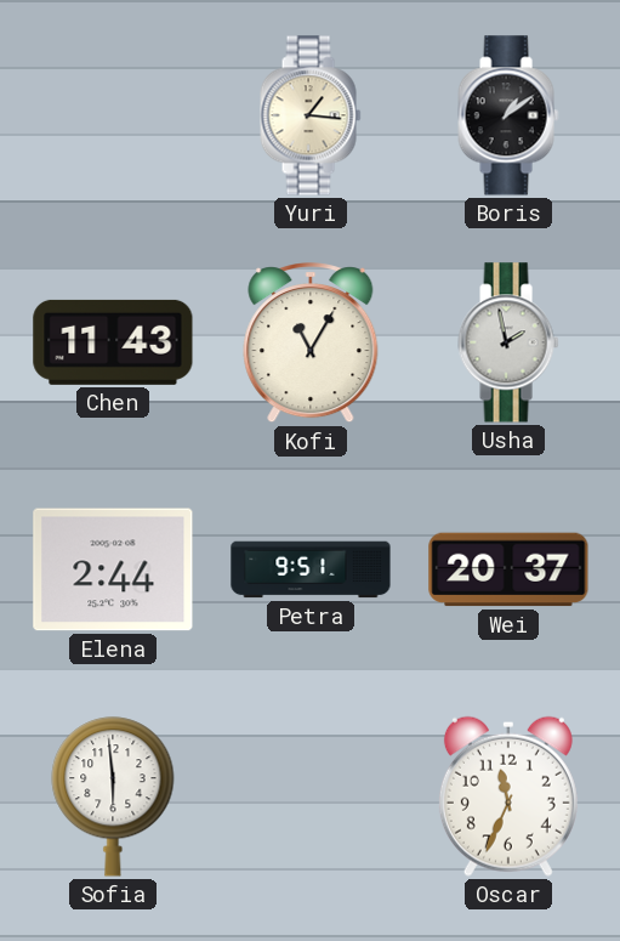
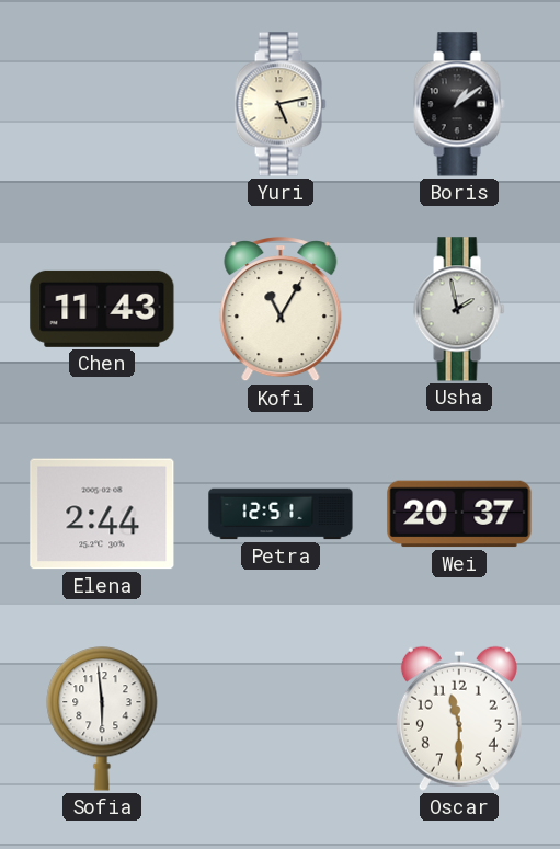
Yuri: 1:16 -> 5:13 (281, 104)
Petra: 9:51 -> 12:51 (281, 514)
Oscar: 11:34 -> 11:30 (459, 719)
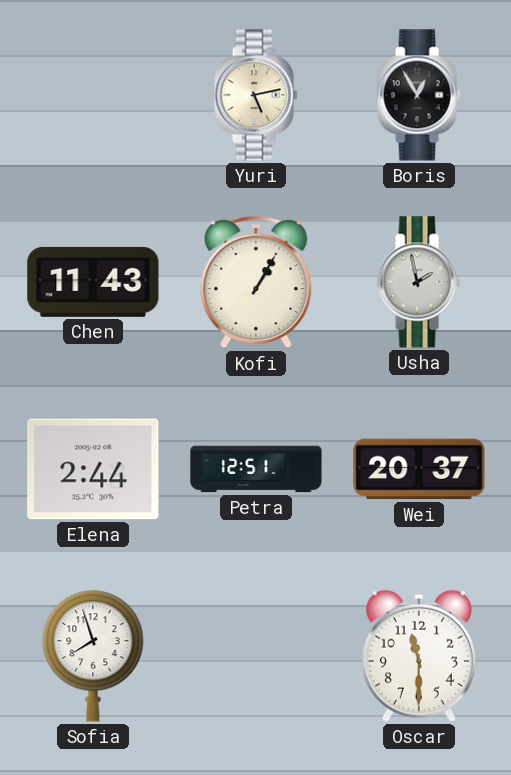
Boris: 1:09 -> 12:55 (419, 95)
Kofi: 11:05 -> 1:05 (256, 283)
Sofia: 5:59 -> 7:57 (93, 656)
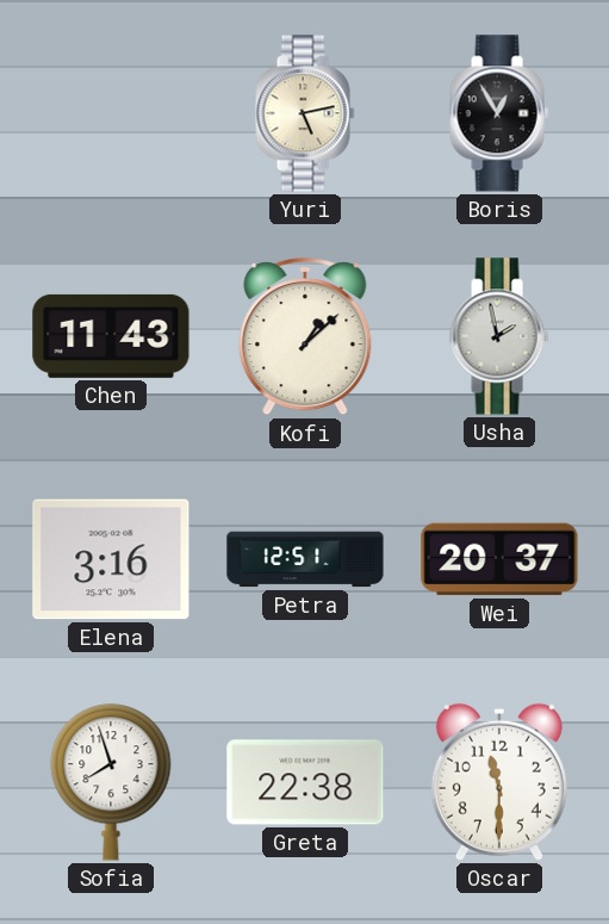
Kofi: 1:05 -> 1:08 (305, 337)
Elena: 2:44 -> 3:16 (111, 559)
Greta: none -> 22:38 (305, 782)
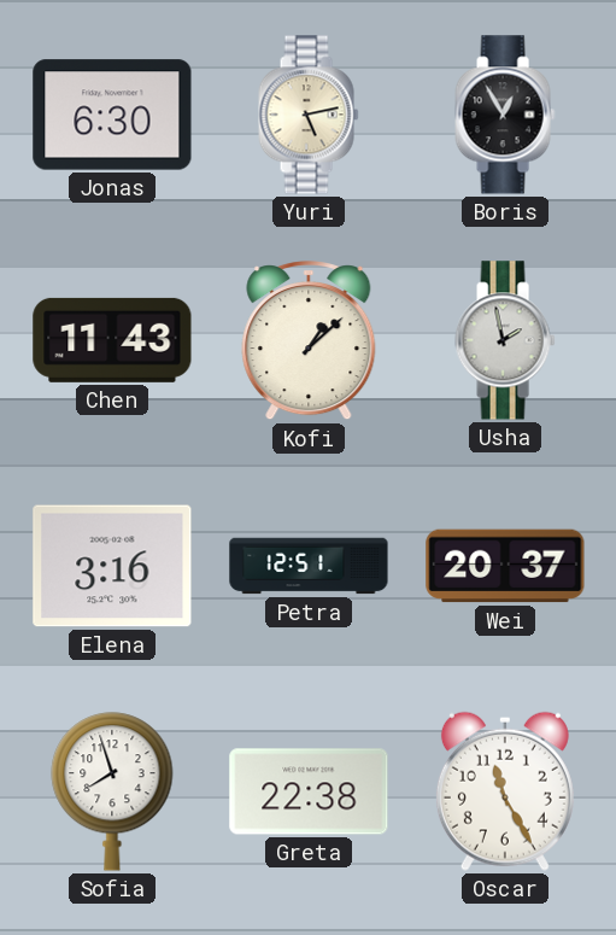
Jonas: none -> 6:30 (112, 115)
Oscar: 11:30 -> 11:25 (505, 791)
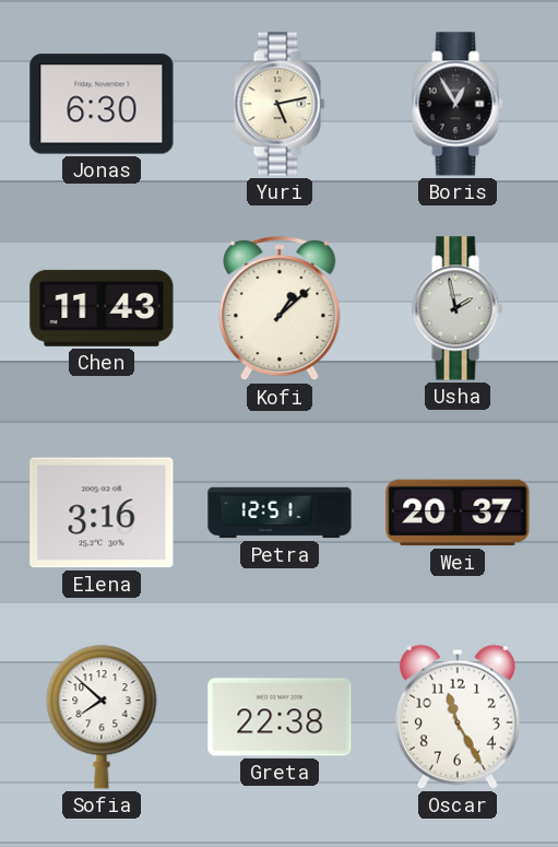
Sofia: 7:57 -> 7:52 (102, 717)
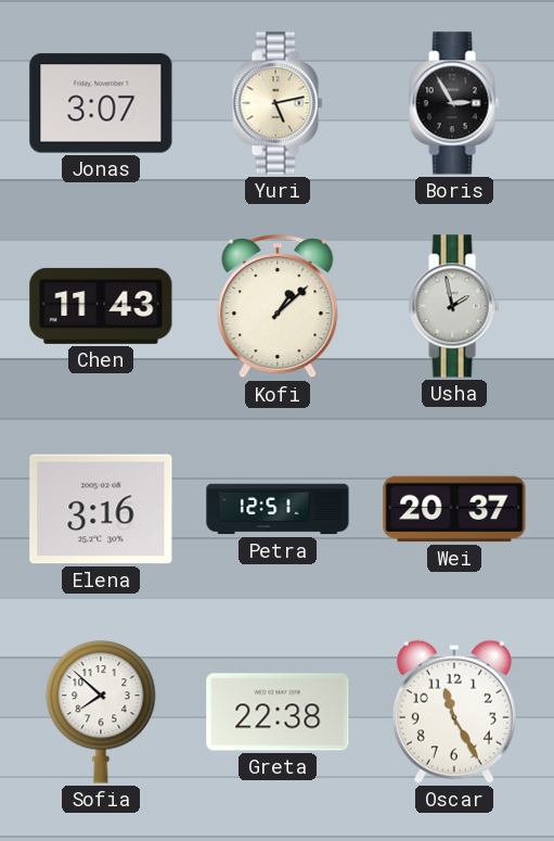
Jonas: 6:30 -> 3:07 (101, 103)
Boris: 12:55 -> 2:55 (454, 103)
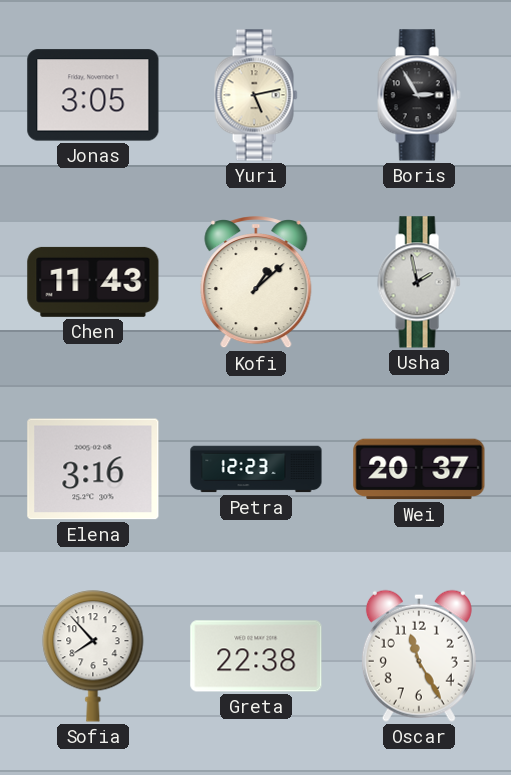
Jonas: 3:07 -> 3:05 (93, 95)
Petra: 12:51 -> 12:23 (256, 469)
Sofia: 7:52 -> 7:53 (93, 656)
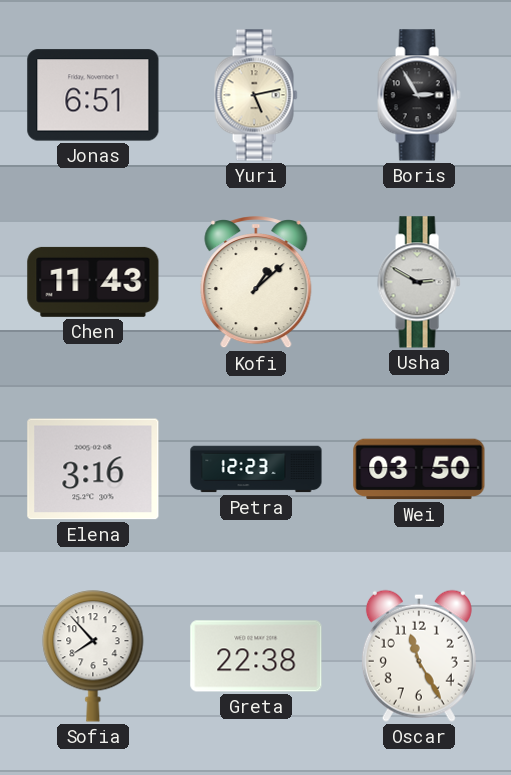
Jonas: 3:05 -> 6:51 (93, 95)
Usha: 1:58 -> 2:50 (419, 282)
Wei: 20:37 -> 03:50 (419, 469)
